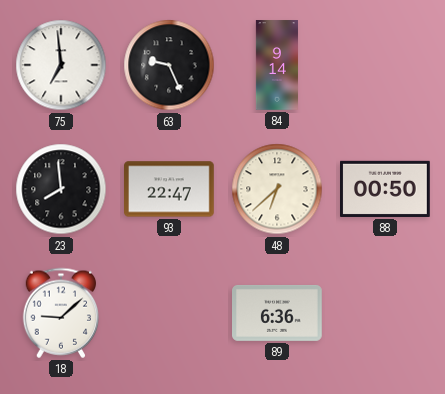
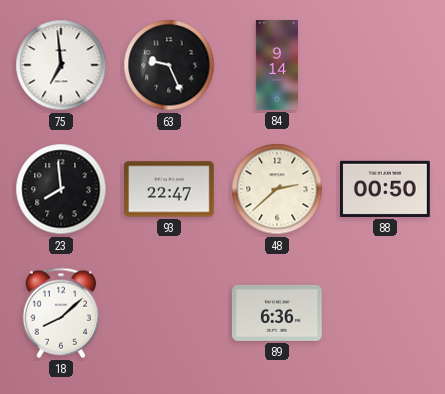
48: 6:38 -> 2:38 (277, 189)
18: 9:08 -> 8:08 (60, 313)
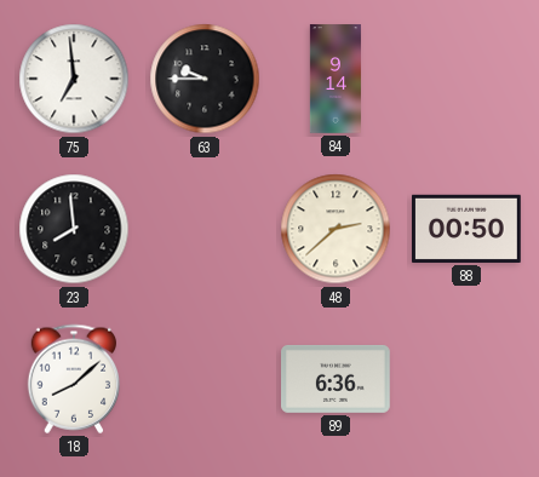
63: 9:26 -> 9:45 (205, 79)
93: 22:47 -> none (170, 189)
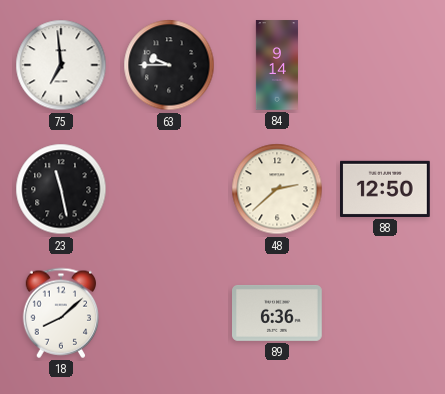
23: 7:59 -> 11:28 (61, 189)
88: 00:50 -> 12:50 (386, 189)
